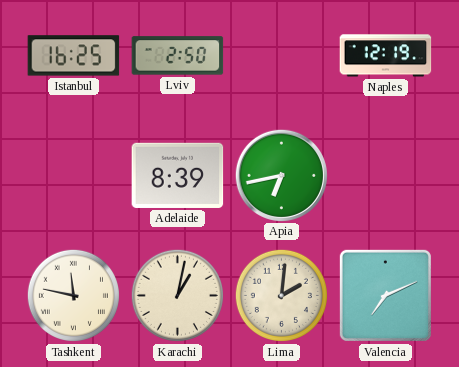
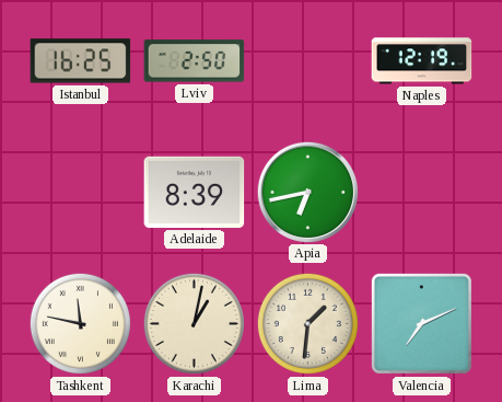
Lima: 2:01 -> 1:31 (307, 323)
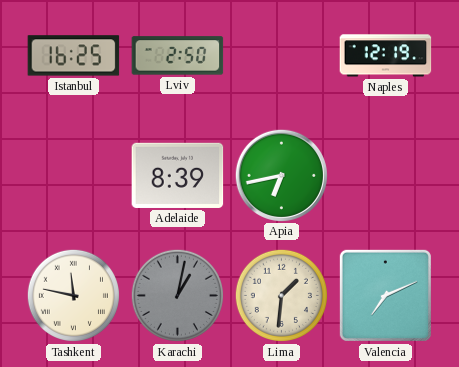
Karachi dial: cream -> grey (177, 295)
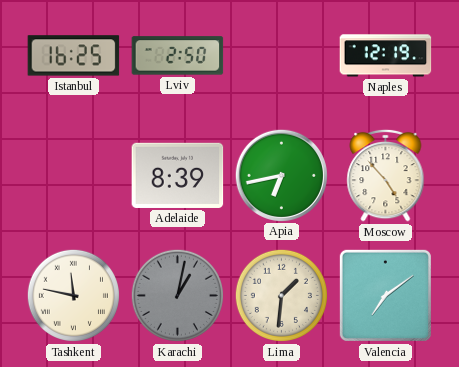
Moscow: none -> 4:53 (386, 175)
Valencia: 7:11 -> 7:09 (385, 295)
